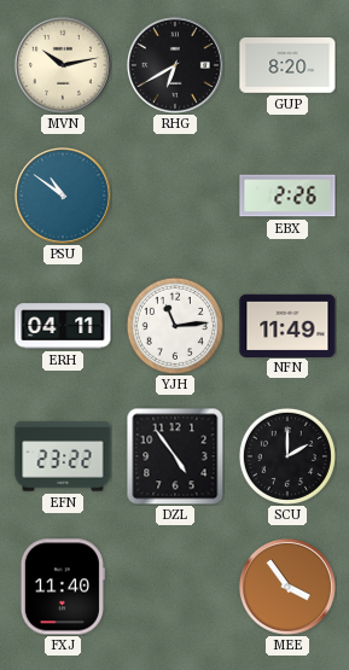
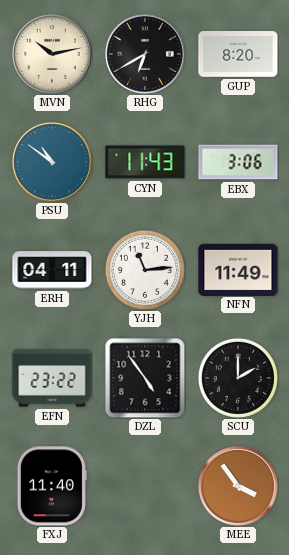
CYN: none -> 11:43 (145, 162)
EBX: 2:26 -> 3:06 (238, 162)
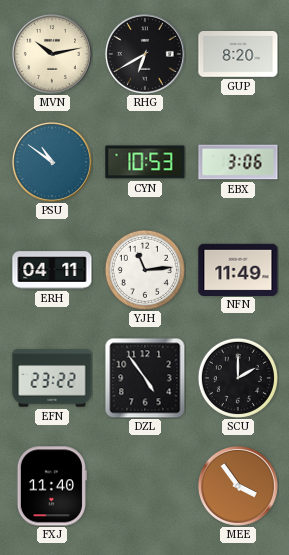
CYN: 11:43 -> 10:53 (145, 162)
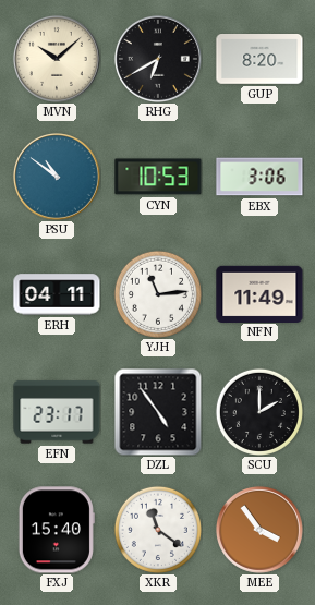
MVN: 10:13 -> 10:08 (57, 59)
EFN: 23:22 -> 23:17 (57, 412)
FXJ: 11:40 -> 15:40 (57, 530)
XKR: none -> 11:21 (158, 530)
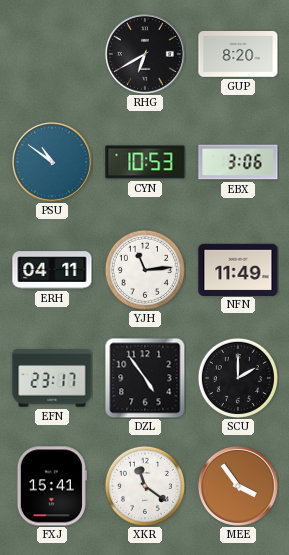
MVN: 10:08 -> none (57, 59)
FXJ: 15:40 -> 15:41 (52, 486)
